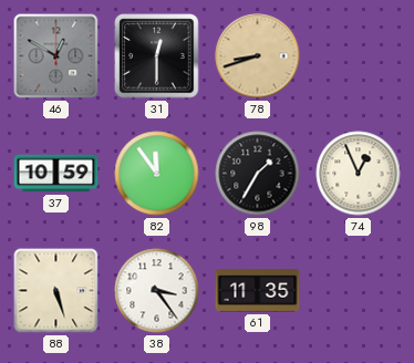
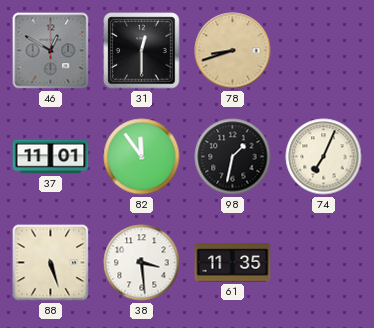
37: 10:59 -> 11:01 (51, 157)
98: 1:35 -> 1:32 (233, 157)
74: 12:56 -> 7:04 (324, 157)
38: 3:24 -> 3:29 (142, 263)
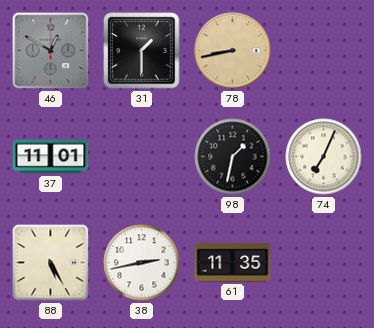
31: 12:30 -> 1:30 (142, 51)
78: 8:42 -> 8:43 (233, 51)
82: 11:54 -> none (142, 157)
88: 5:27 -> 5:25 (51, 263)
38: 3:29 -> 2:43 (142, 263)
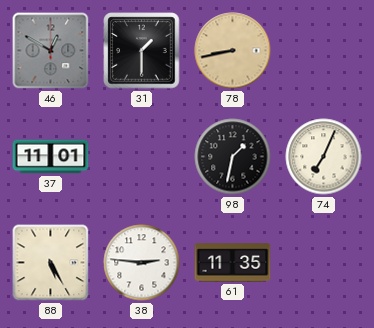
38: 2:43 -> 2:46 (142, 263)
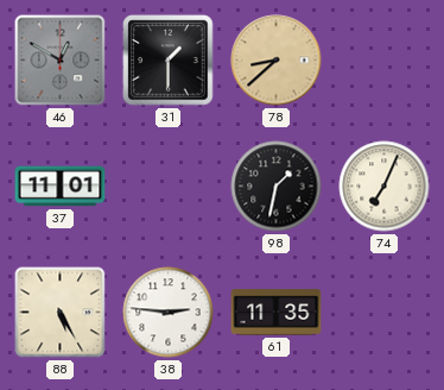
78: 8:43 -> 8:38 (277, 61)
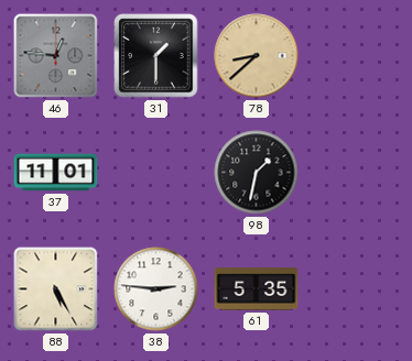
46: 12:50 -> 12:46 (56, 56)
74: 7:04 -> none (385, 187)
61: 11:35 -> 5:35 (257, 289)
